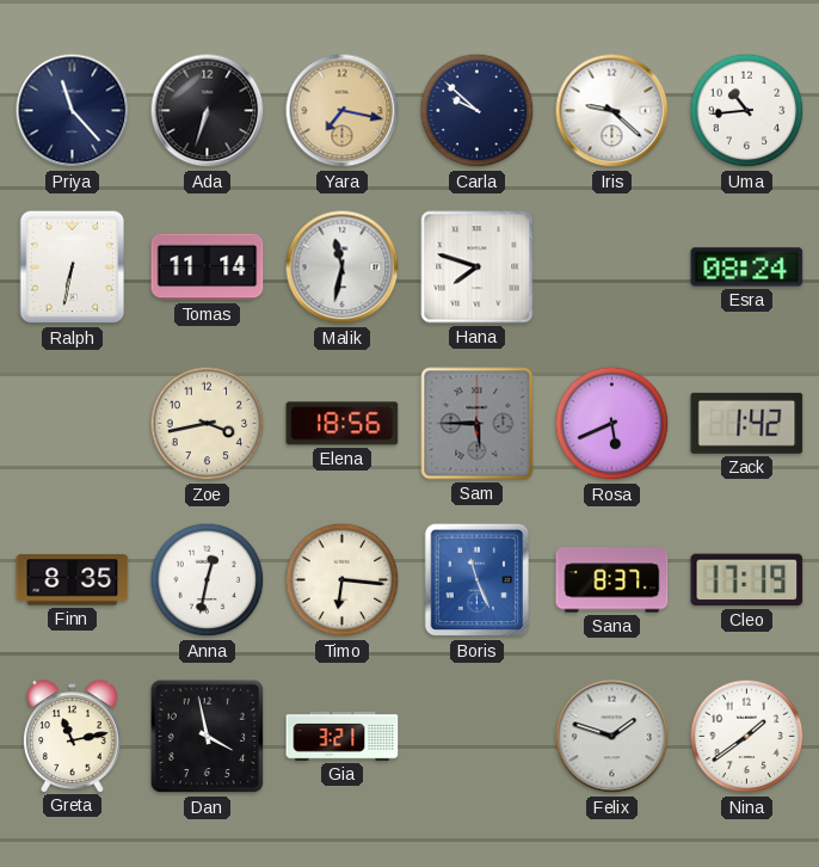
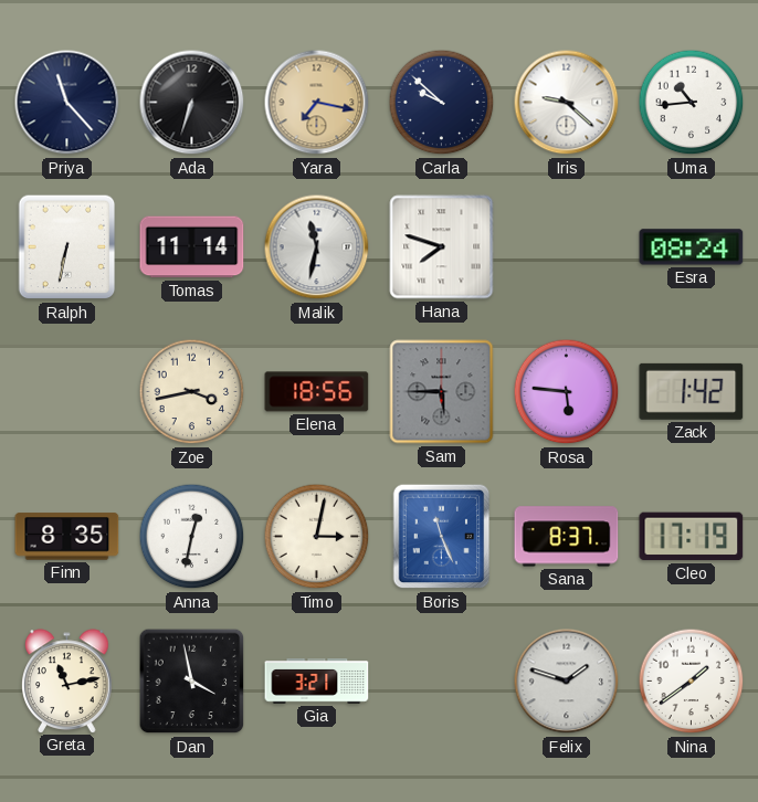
Rosa: 5:41 -> 5:46 (567, 392)
Timo: 6:16 -> 3:02 (317, 537)
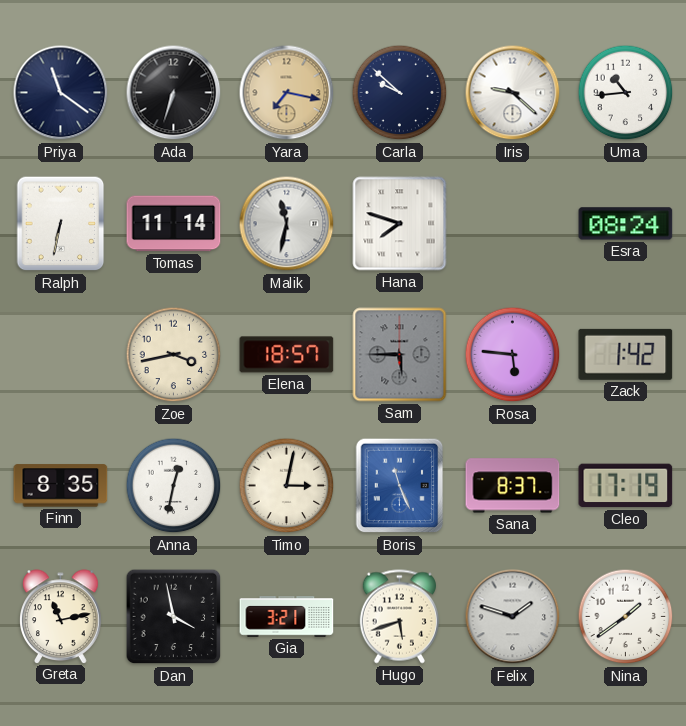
Priya: 11:23 -> 11:21 (61, 93)
Elena: 18:56 -> 18:57 (287, 355)
Hugo: none -> 5:42 (399, 617)
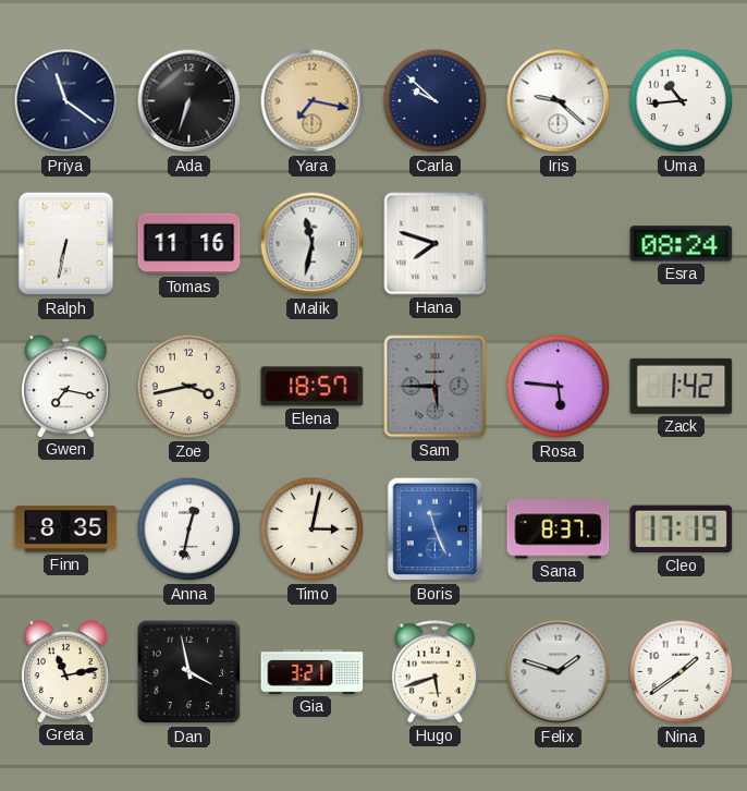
Tomas: 11:14 -> 11:16 (189, 244)
Gwen: none -> 7:17 (66, 386)
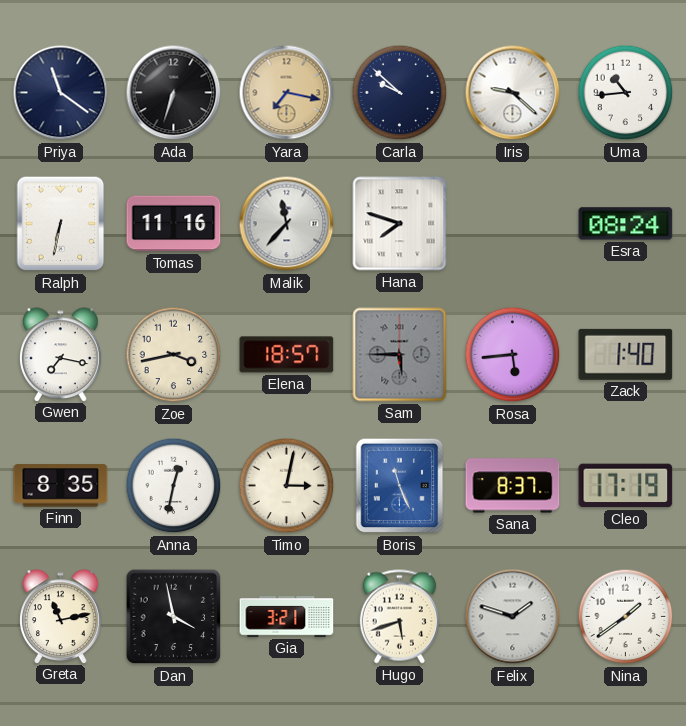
Malik: 11:32 -> 11:37 (287, 224)
Rosa: 5:46 -> 5:44 (513, 355)
Zack: 1:42 -> 1:40 (626, 354)
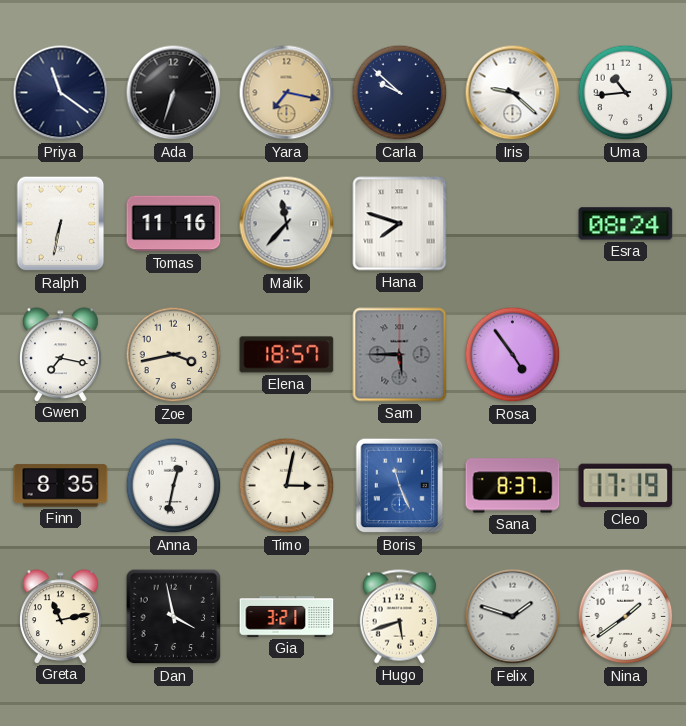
Rosa: 5:44 -> 4:54 (513, 355)
Zack: 1:40 -> none (626, 354)
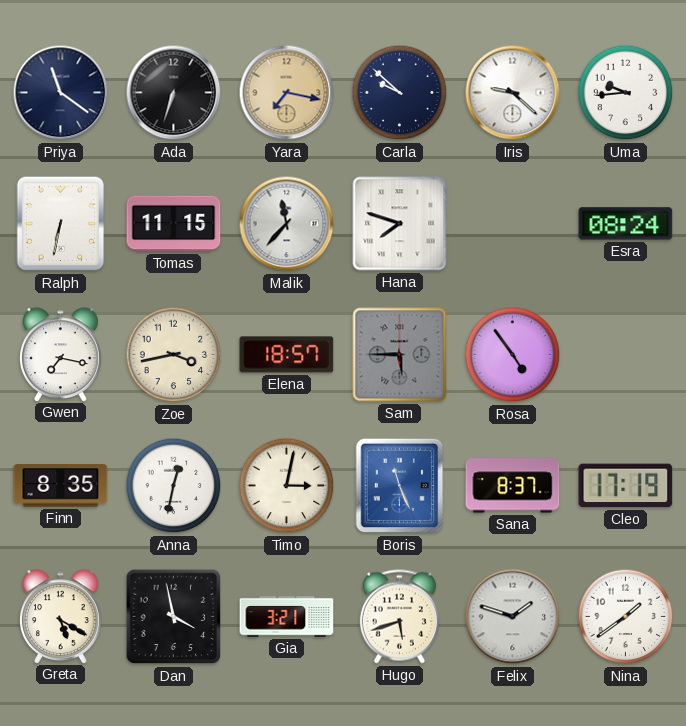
Uma: 10:44 -> 9:44 (626, 93)
Tomas: 11:16 -> 11:15 (174, 224)
Greta: 11:13 -> 5:20 (61, 616)
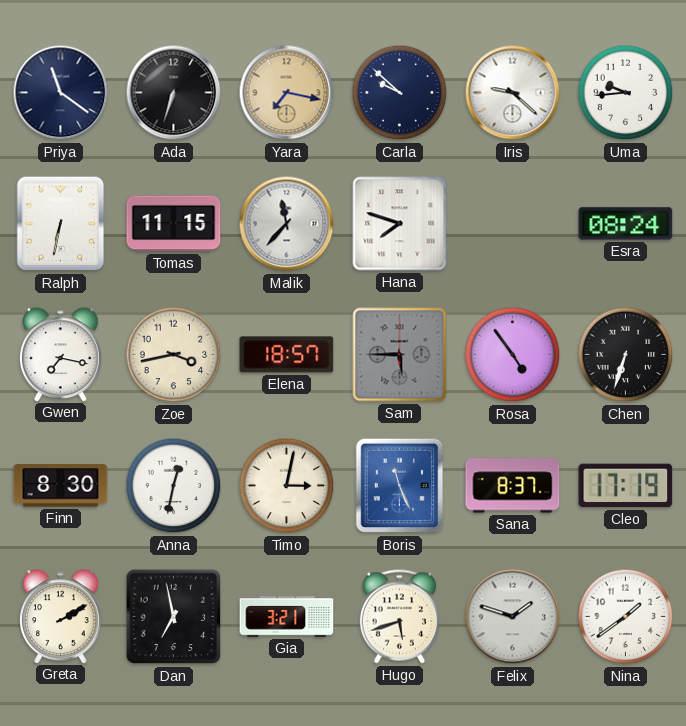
Chen: none -> 6:33 (626, 355)
Finn: 8:35 -> 8:30 (61, 486)
Greta: 5:20 -> 2:10 (61, 616)
Dan: 3:58 -> 6:58 (174, 617)
